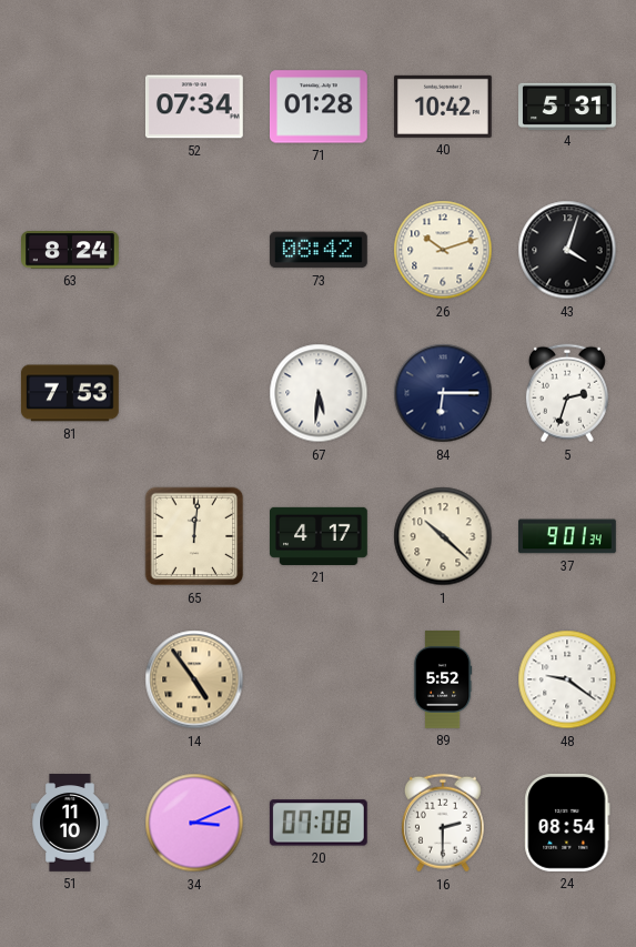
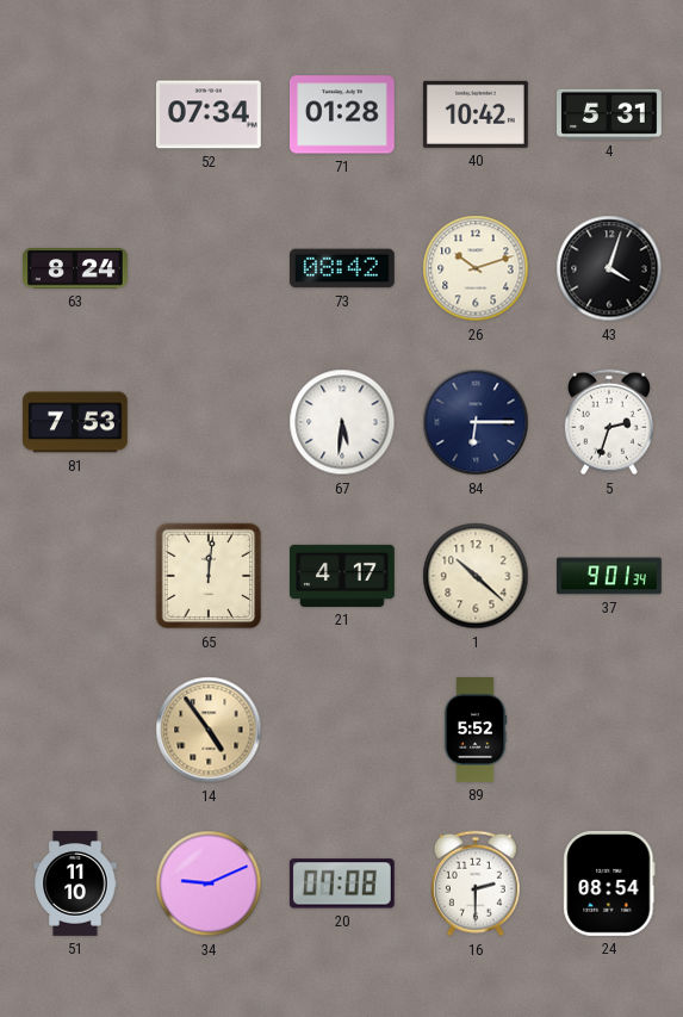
48: 9:21 -> none (567, 679)
34: 3:11 -> 9:11 (209, 883)
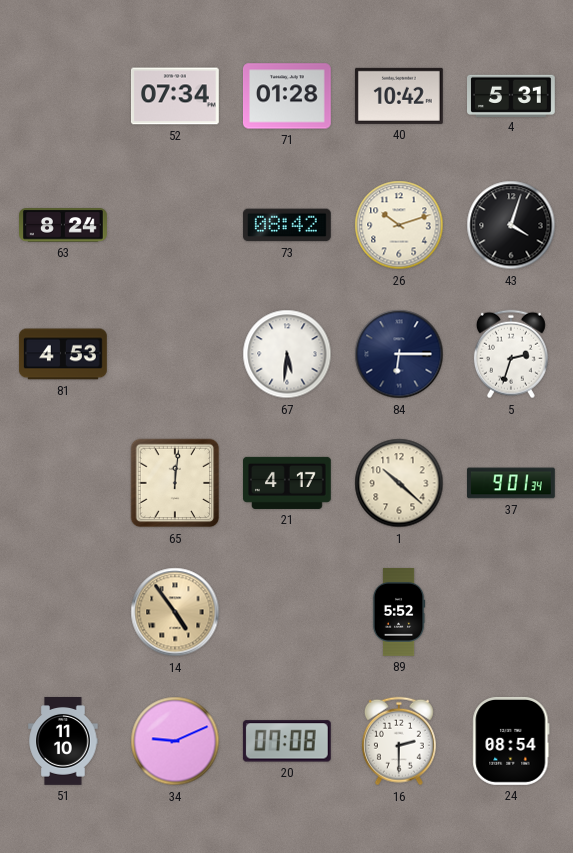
81: 7:53 -> 4:53 (63, 354)
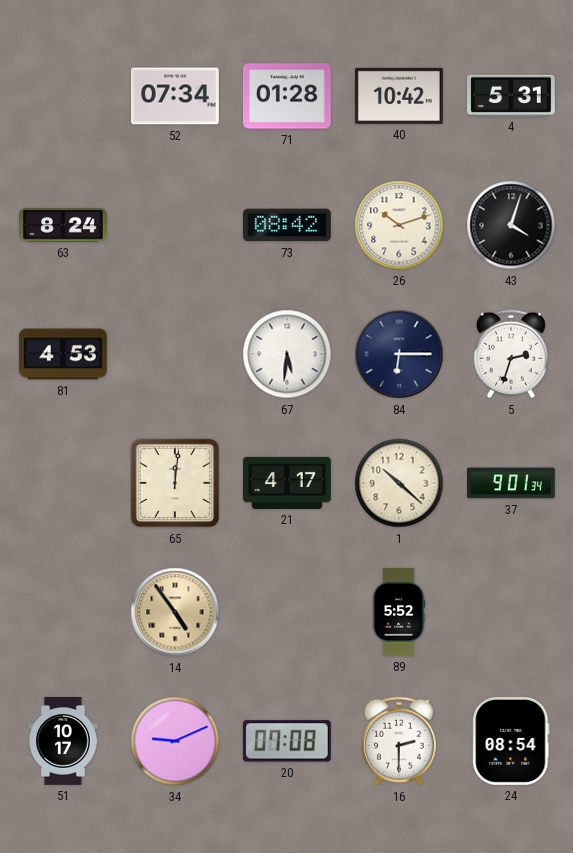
51: 11:10 -> 10:17 (63, 742)
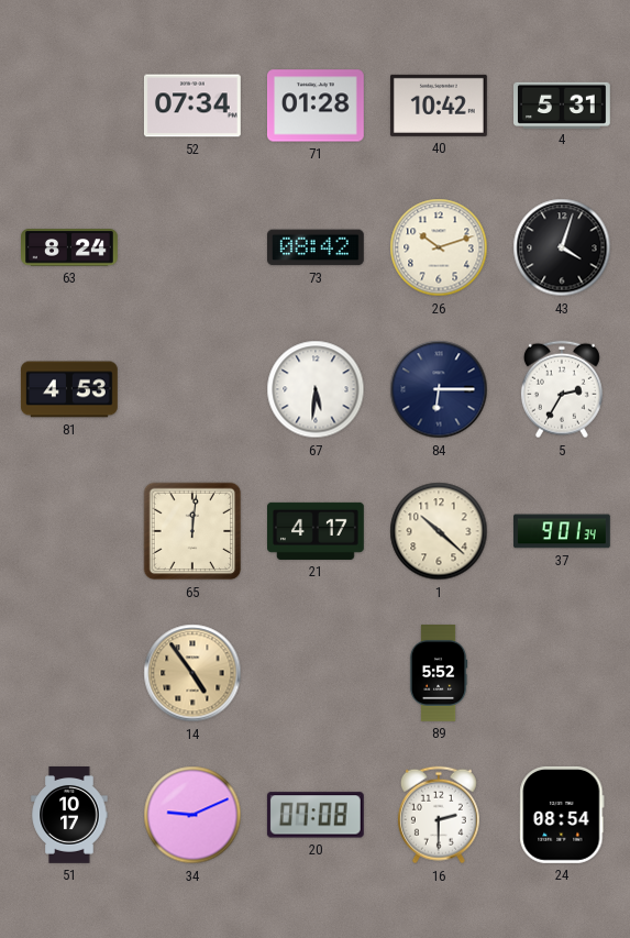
5: 2:33 -> 2:35 (562, 389)
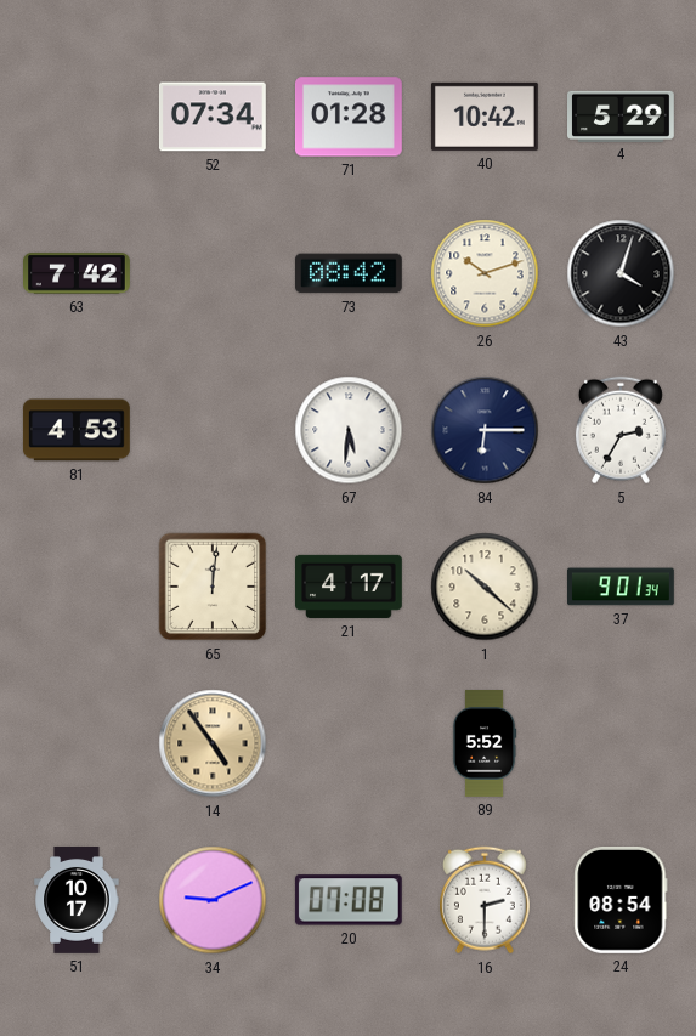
4: 5:31 -> 5:29 (622, 115)
63: 8:24 -> 7:42 (78, 273)
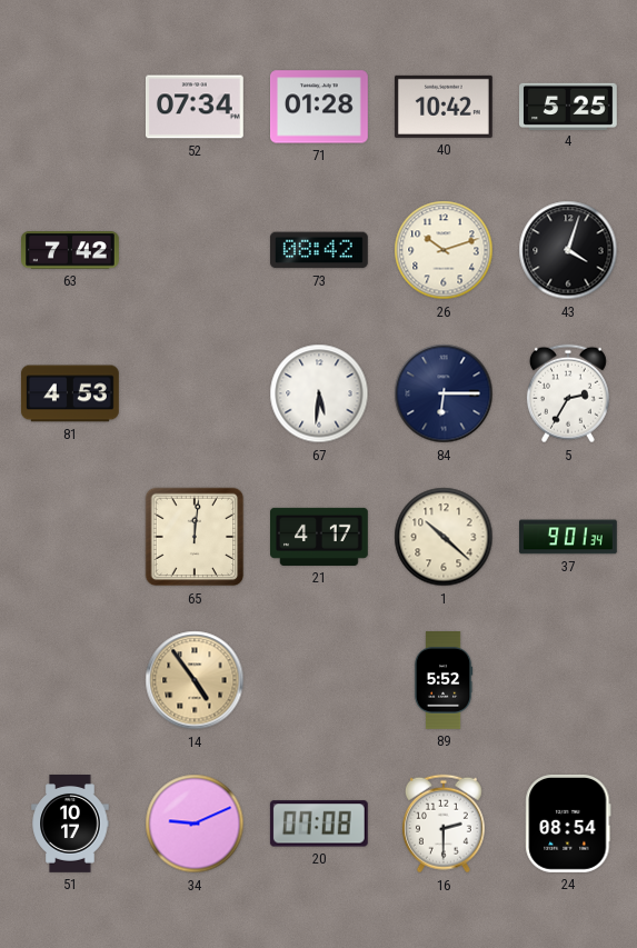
4: 5:29 -> 5:25 (569, 106)
